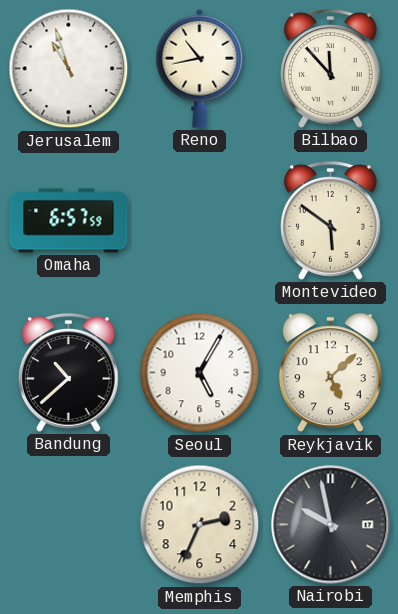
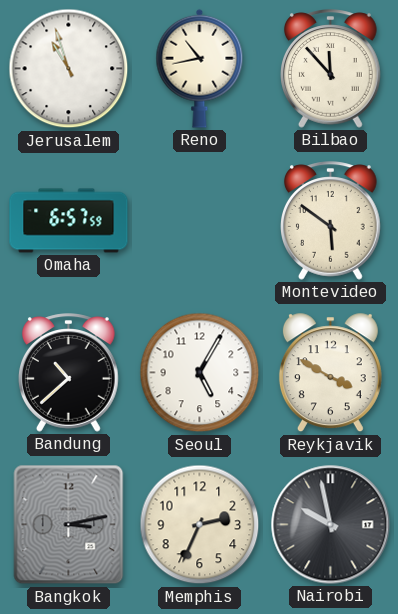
Reykjavik: 5:08 -> 3:50 (330, 373)
Bangkok: none -> 3:13 (69, 525)
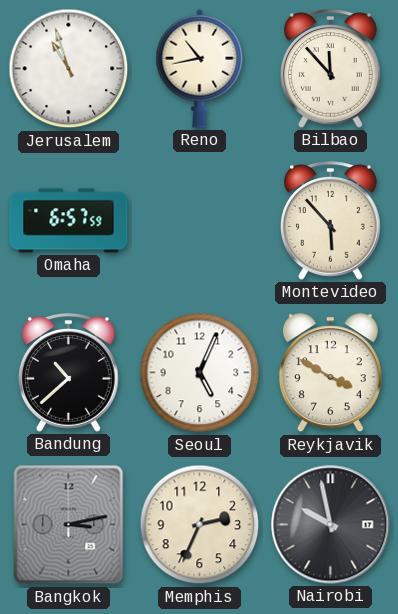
Montevideo: 5:51 -> 5:53 (331, 221)
Seoul: 5:05 -> 5:04 (200, 373)
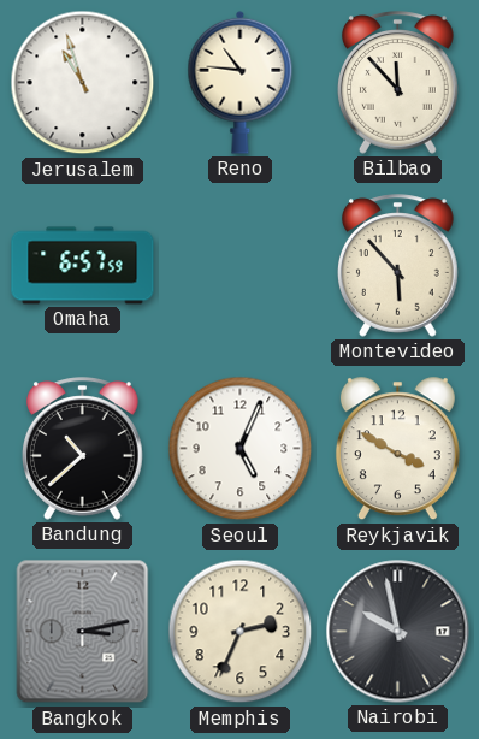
Reno: 10:43 -> 10:46 (241, 82)
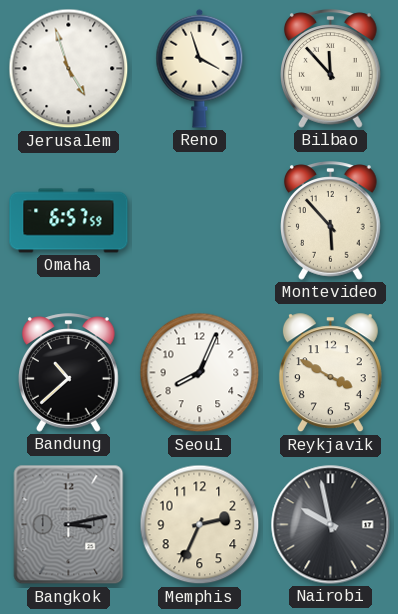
Jerusalem: 10:57 -> 4:57 (69, 69)
Reno: 10:46 -> 3:57 (200, 68)
Seoul: 5:04 -> 8:04 (200, 373)
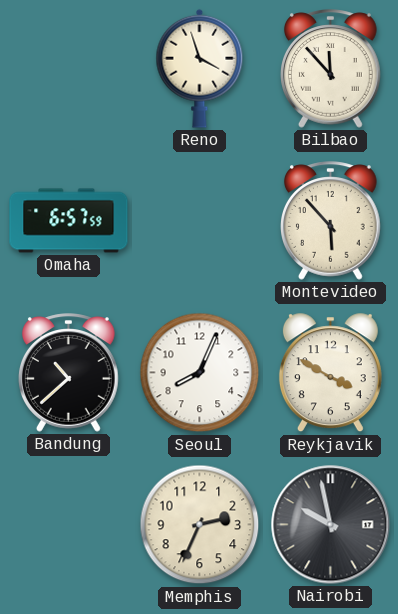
Jerusalem: 4:57 -> none (69, 69)
Bangkok: 3:13 -> none (69, 525)
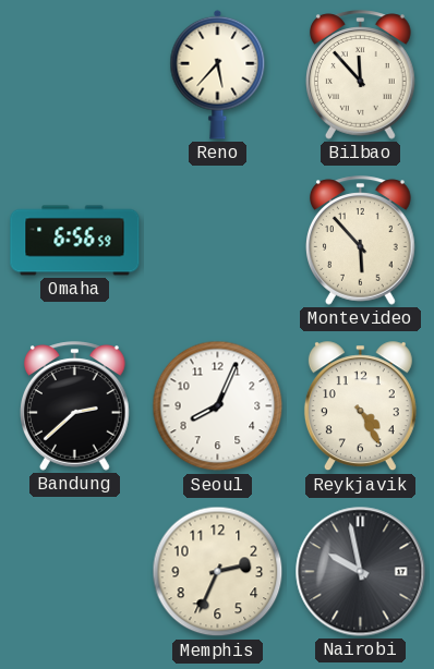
Reno: 3:57 -> 5:37 (218, 74)
Omaha: 6:57 -> 6:56 (75, 241)
Bandung: 10:38 -> 2:38 (75, 406)
Reykjavik: 3:50 -> 4:25 (360, 406)
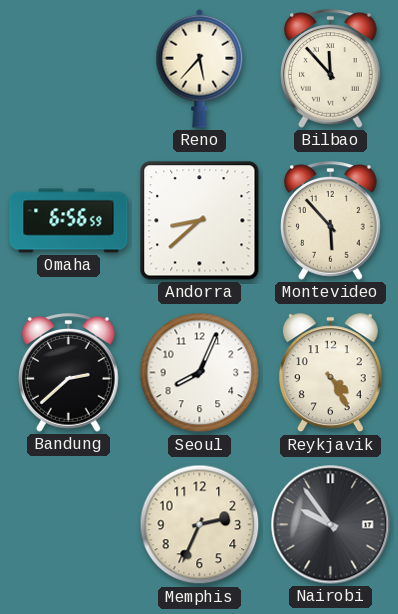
Andorra: none -> 8:38 (200, 221)
Nairobi: 9:58 -> 9:54 (331, 525)
